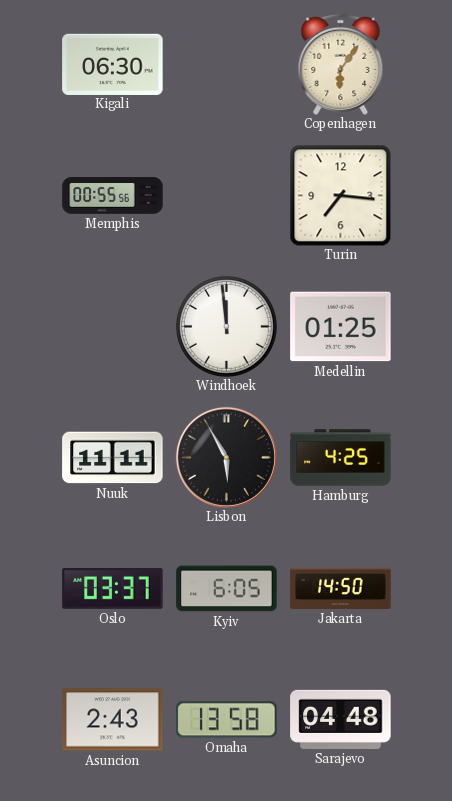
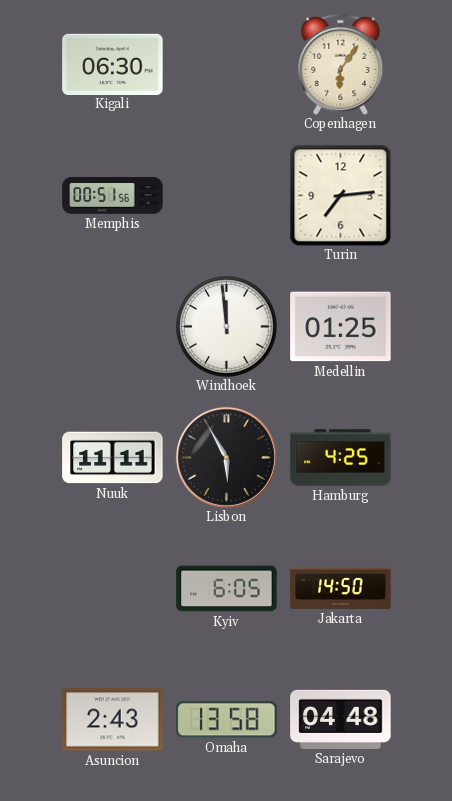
Memphis: 00:55 -> 00:51 (113, 196)
Turin: 7:16 -> 7:14 (340, 195)
Oslo: 03:37 -> none (113, 588)
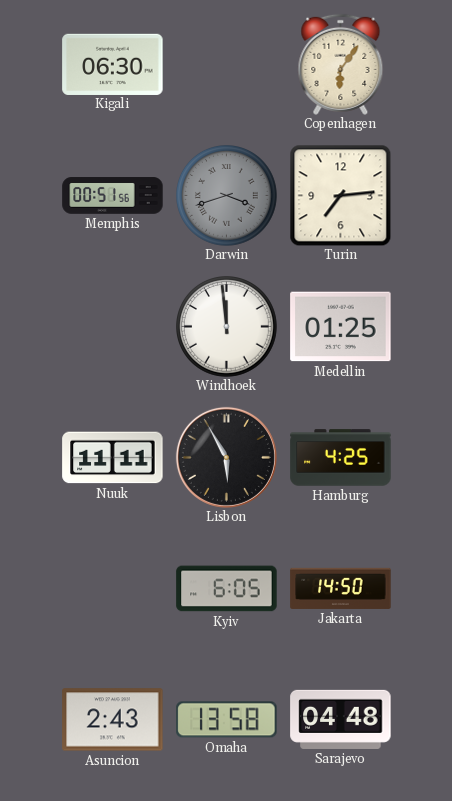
Darwin: none -> 3:42 (227, 196)
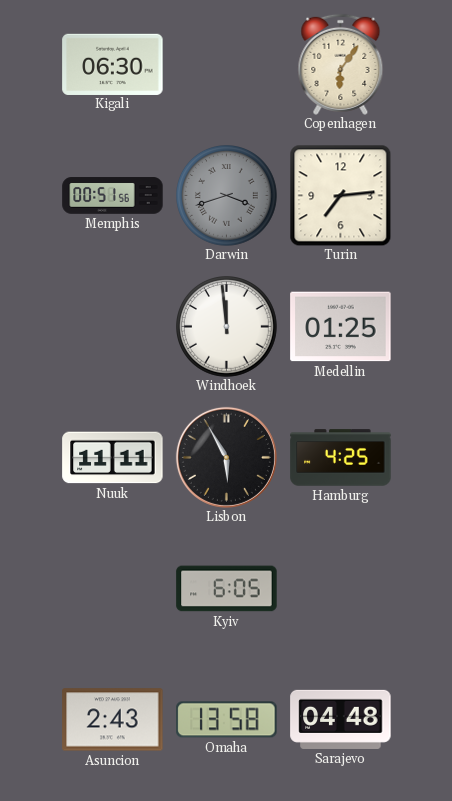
Jakarta: 14:50 -> none (341, 588)
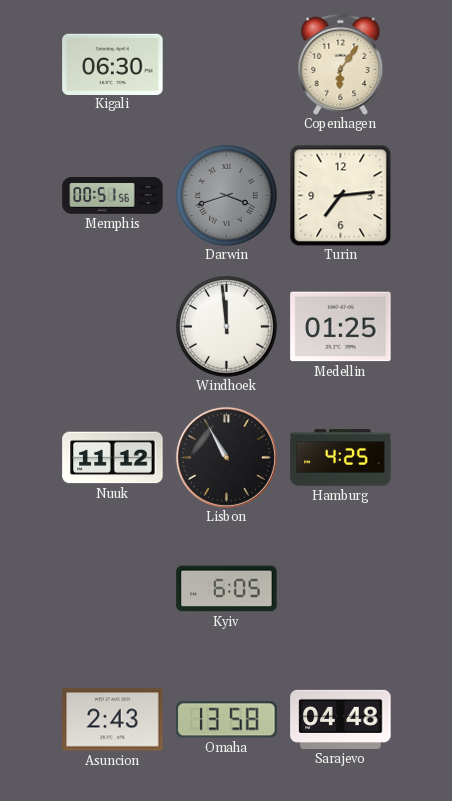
Nuuk: 11:11 -> 11:12 (113, 458)
Lisbon: 5:55 -> 10:55 (226, 457)
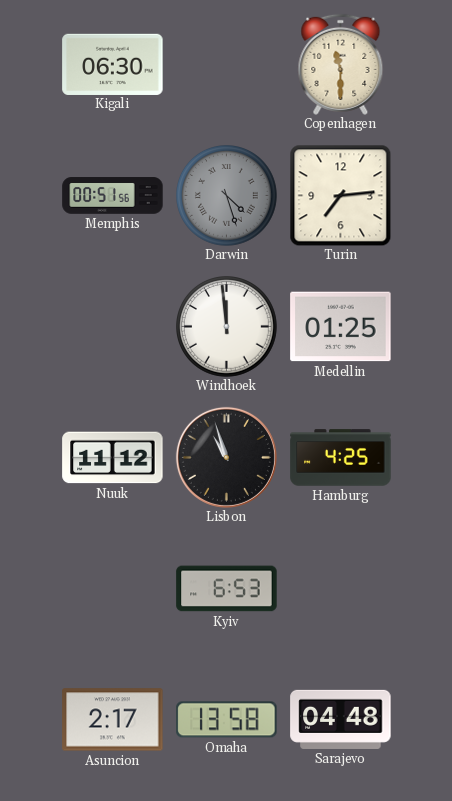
Copenhagen: 6:06 -> 11:30 (341, 64)
Darwin: 3:42 -> 4:27 (227, 196)
Lisbon: 10:55 -> 10:57 (226, 457)
Kyiv: 6:05 -> 6:53 (227, 589)
Asuncion: 2:43 -> 2:17 (113, 720)
